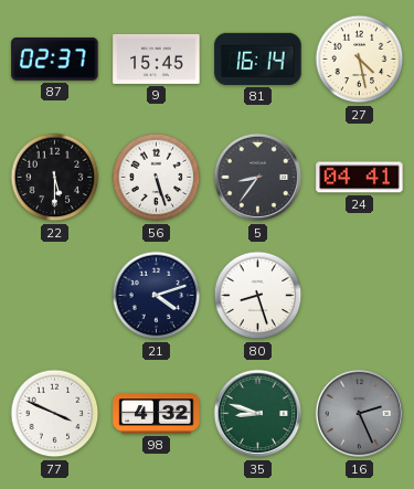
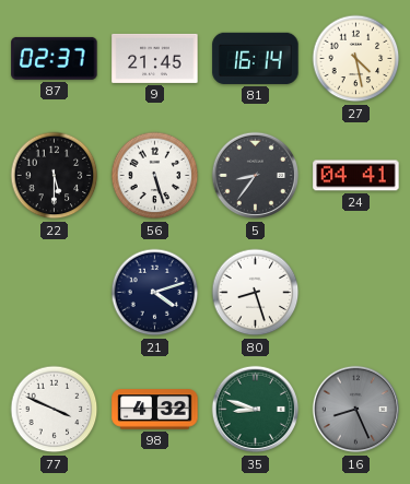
9: 15:45 -> 21:45 (155, 58)
16: 2:26 -> 8:26 (356, 410)
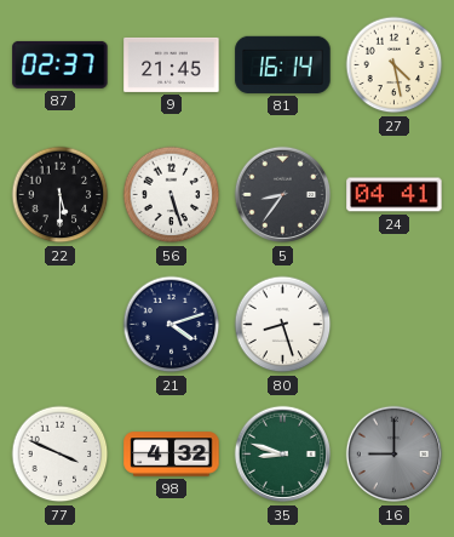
16: 8:26 -> 9:00 (395, 455)
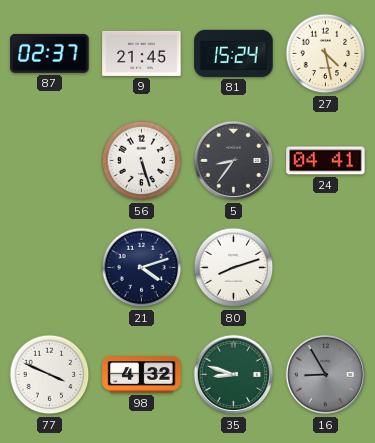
81: 16:14 -> 15:24 (234, 53)
22: 5:30 -> none (61, 195)
80: 8:27 -> 8:12 (234, 268)
16: 9:00 -> 8:55 (326, 375)
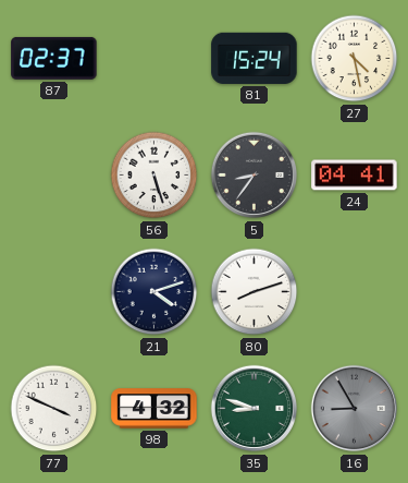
9: 21:45 -> none (142, 53)
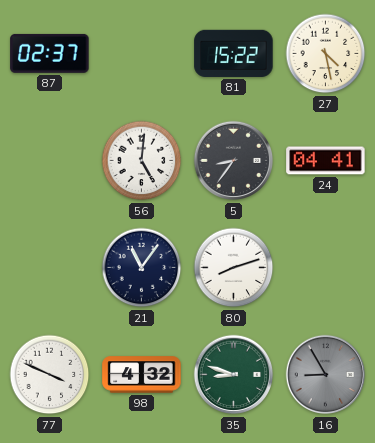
81: 15:24 -> 15:22 (234, 53)
56: 5:27 -> 5:01 (142, 161)
21: 4:12 -> 11:06 (142, 268)
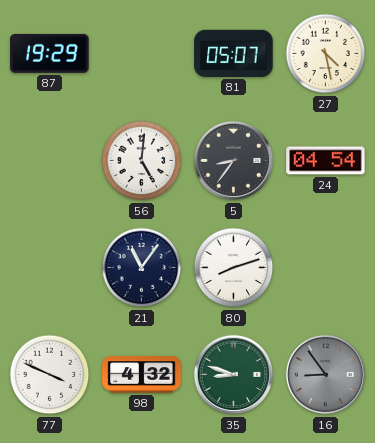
87: 02:37 -> 19:29 (50, 53)
81: 15:22 -> 05:07 (234, 53)
24: 04:41 -> 04:54 (326, 161)
16: 8:55 -> 8:54 (326, 375)
